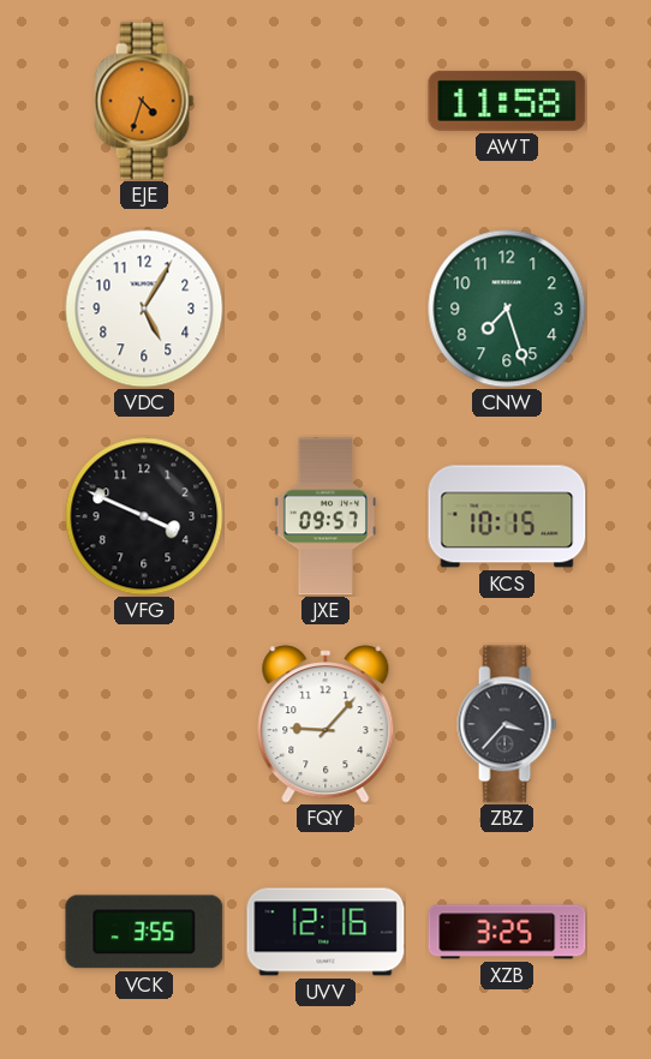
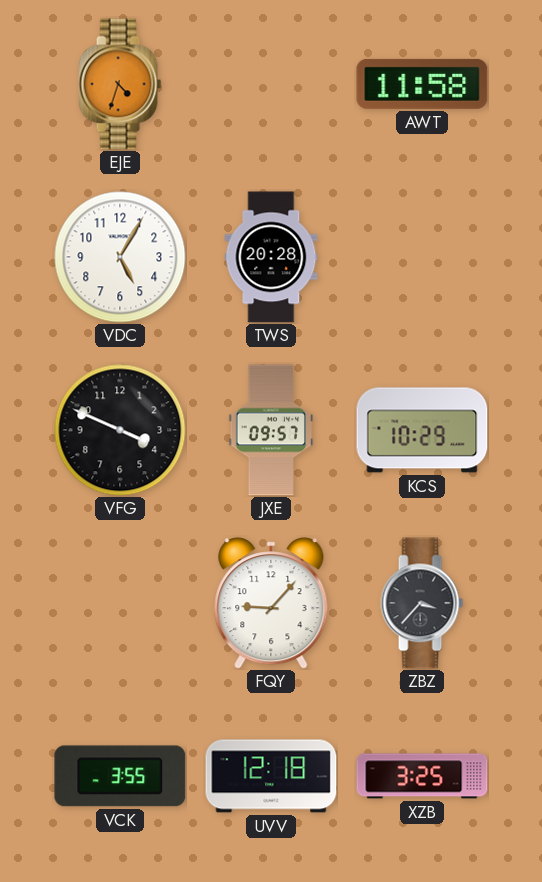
TWS: none -> 20:28 (271, 257)
CNW: 7:27 -> none (507, 309)
KCS: 10:15 -> 10:29 (422, 430)
UVV: 12:16 -> 12:18 (271, 776)
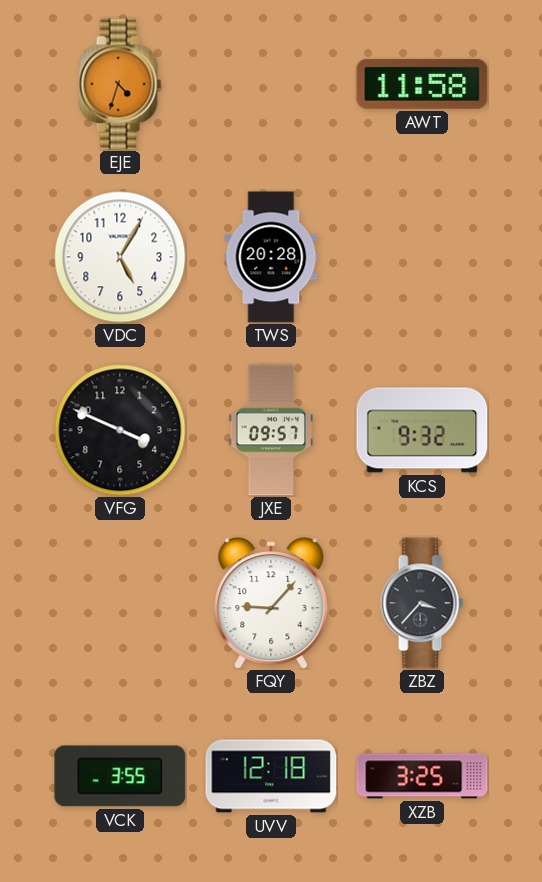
KCS: 10:29 -> 9:32 (422, 430)
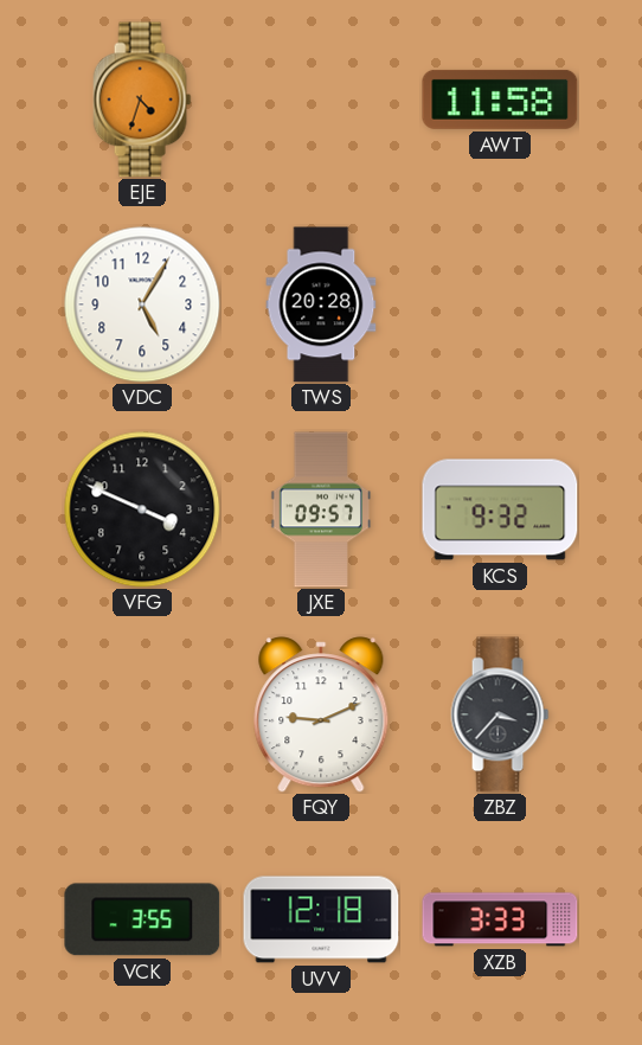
FQY: 9:07 -> 9:11 (321, 714)
XZB: 3:25 -> 3:33 (500, 919)
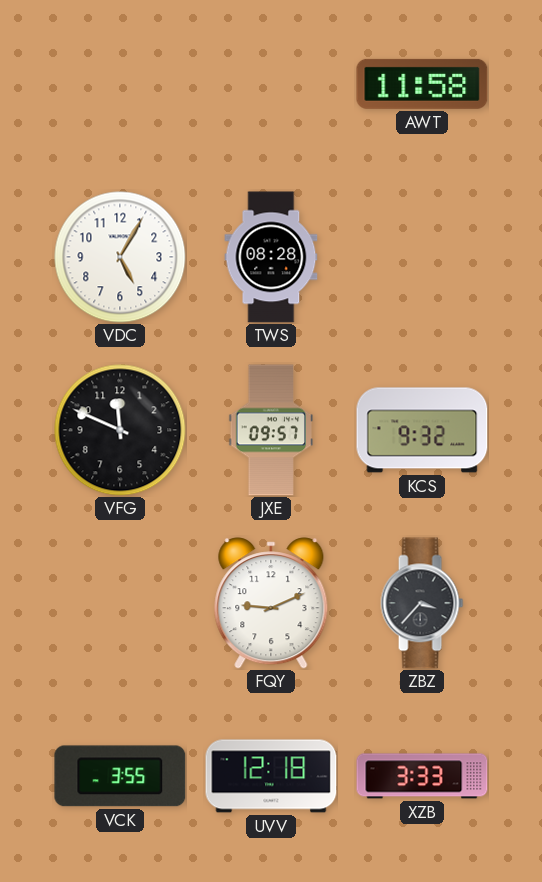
EJE: 4:33 -> none (142, 100)
TWS: 20:28 -> 08:28 (271, 257)
VFG: 3:49 -> 11:49 (120, 430)
